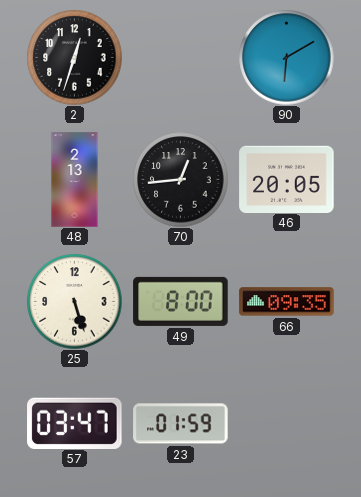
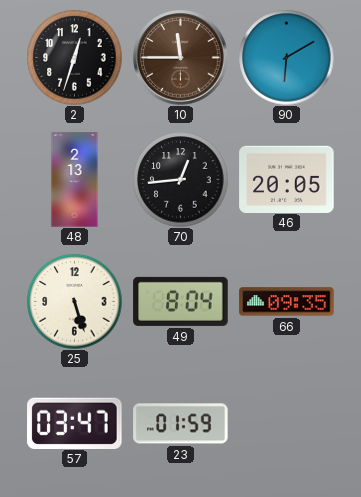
10: none -> 11:45 (181, 58)
49: 8:00 -> 8:04 (181, 301)
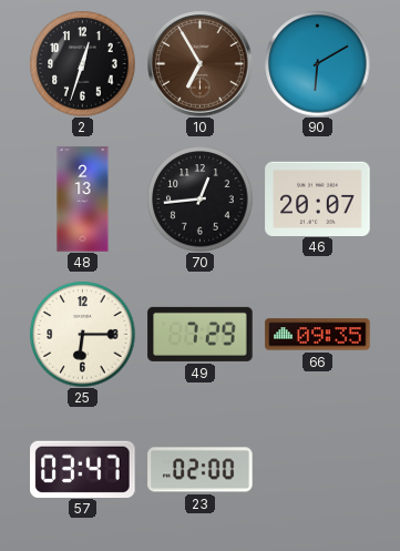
10: 11:45 -> 6:55 (201, 64)
46: 20:05 -> 20:07 (318, 198)
25: 5:27 -> 6:15 (82, 334)
49: 8:04 -> 7:29 (201, 334)
23: 01:59 -> 02:00 (201, 470)
